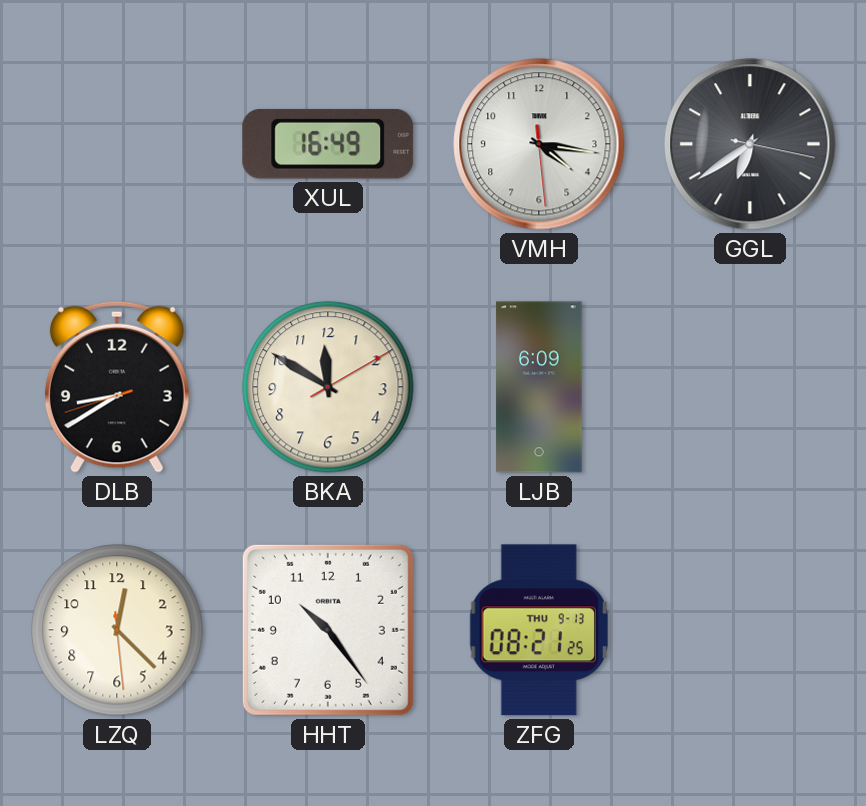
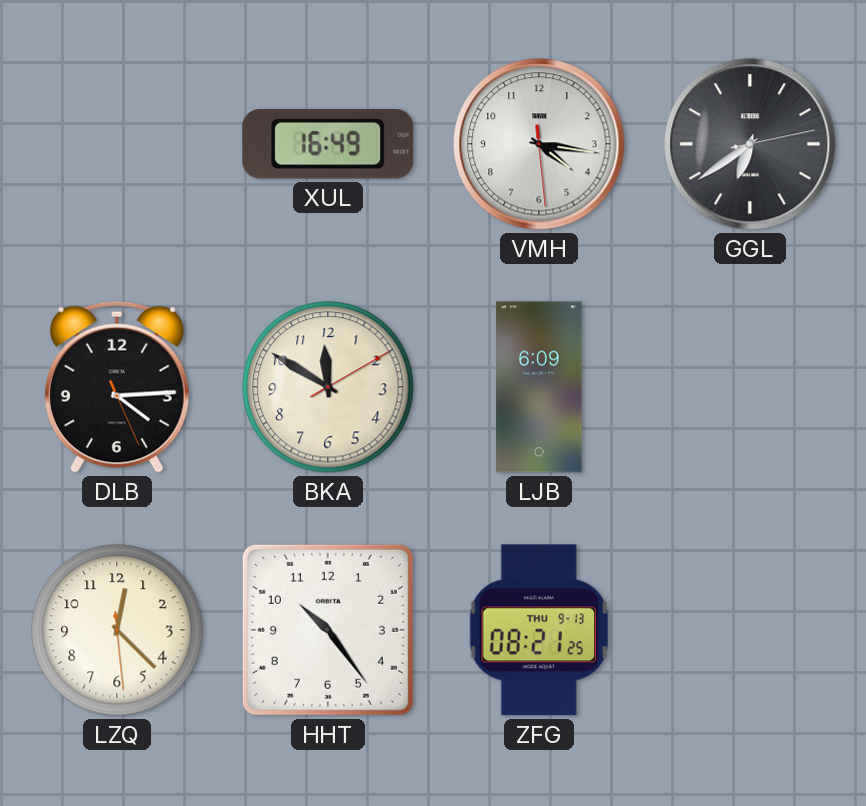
GGL: 6:39:17 -> 6:39:13 (750, 144)
DLB: 8:39 -> 4:14 (117, 387)
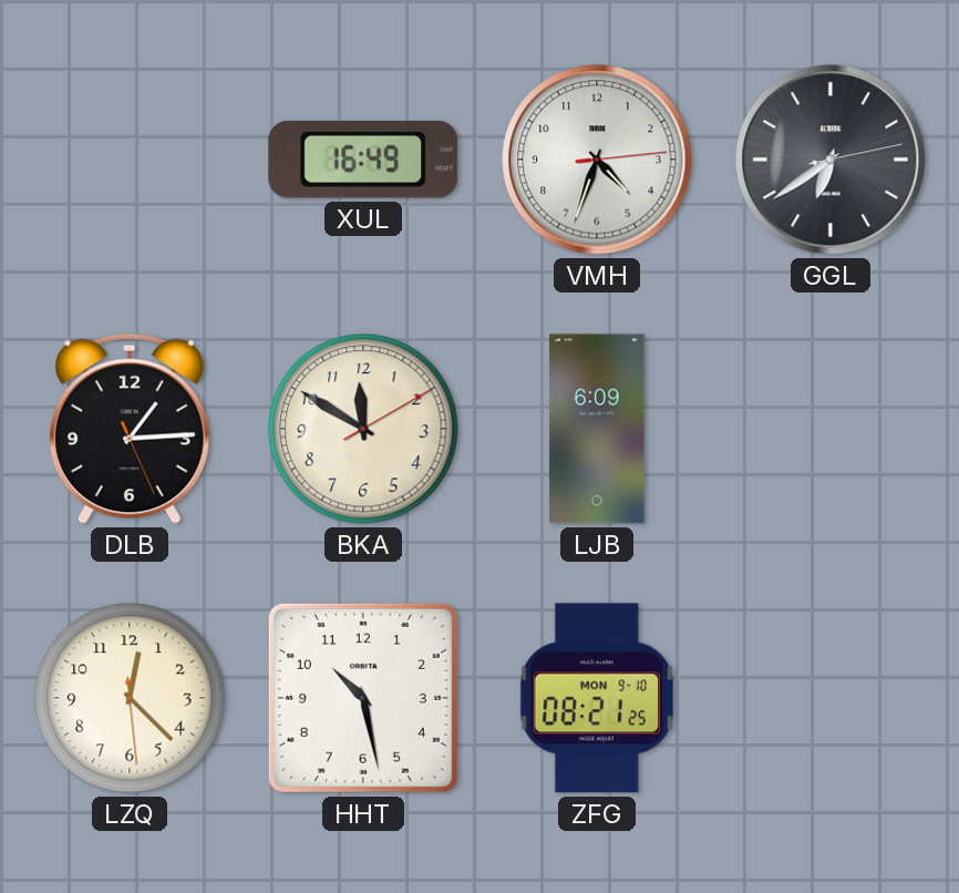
VMH: 4:16 -> 4:33 (597, 160)
DLB: 4:14 -> 1:14 (130, 429)
HHT: 10:24 -> 10:28 (363, 698)
ZFG date: THU 9-13 -> MON 9-10 (596, 698)
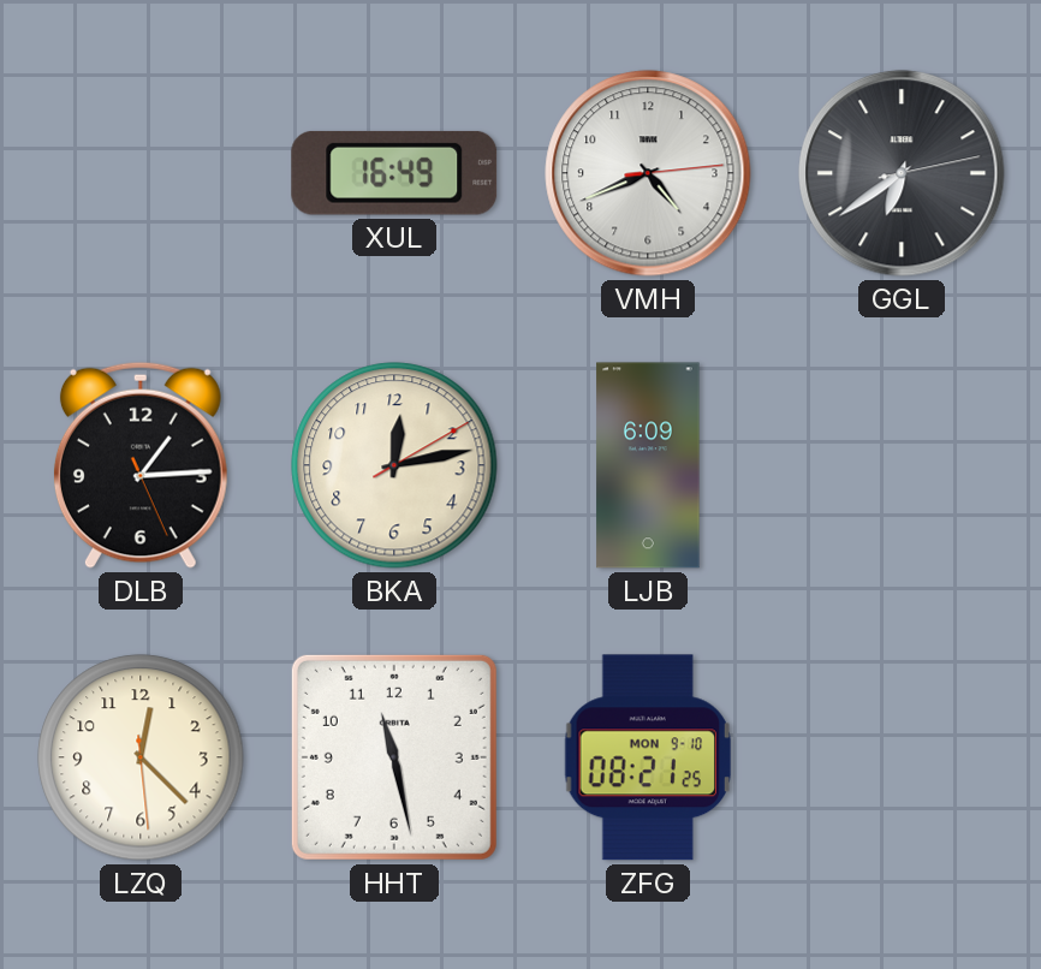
VMH: 4:33 -> 4:41 (648, 173)
BKA: 11:50 -> 12:13 (394, 465)
HHT: 10:28 -> 11:28 (394, 757)
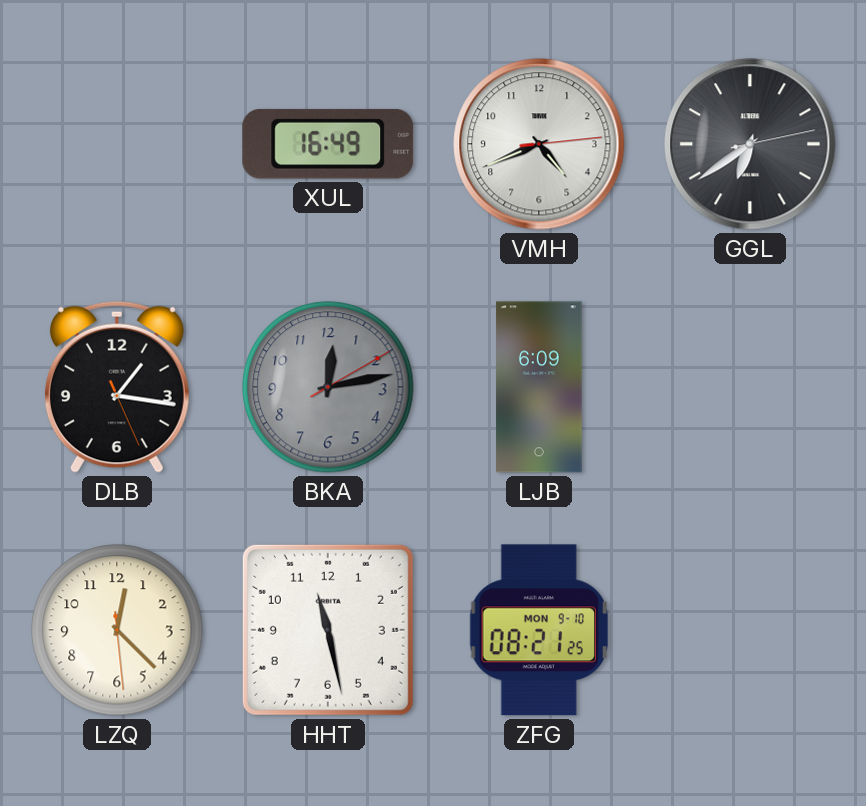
DLB: 1:14 -> 1:16 (117, 387)
BKA dial: cream -> grey (328, 387)
